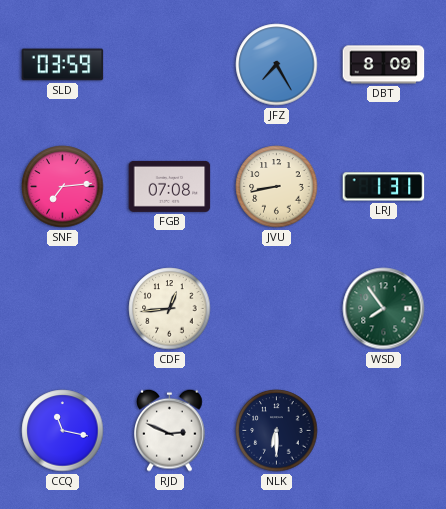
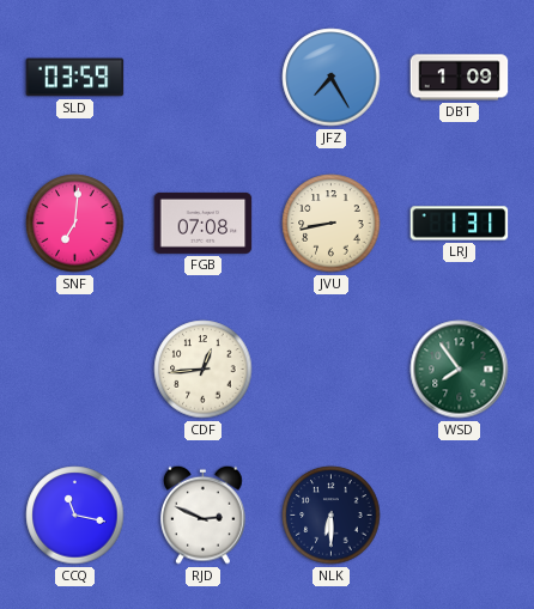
DBT: 8:09 -> 1:09 (460, 78)
SNF: 7:14 -> 7:01 (75, 224)
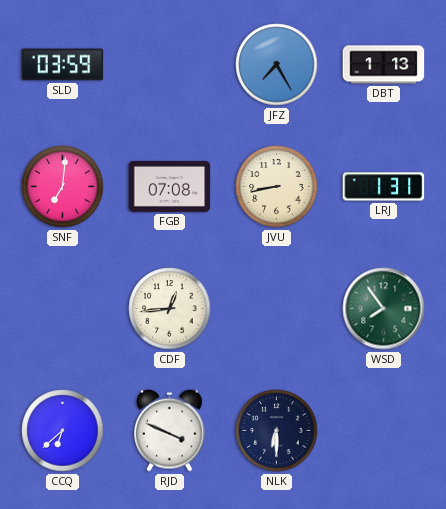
DBT: 1:09 -> 1:13 (384, 65)
CCQ: 11:17 -> 6:38 (63, 431)
RJD: 2:49 -> 3:49 (170, 430)
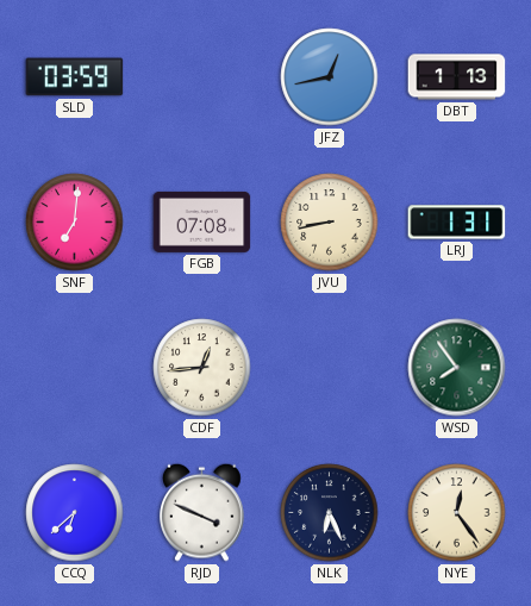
JFZ: 7:25 -> 12:43 (330, 77)
NLK: 6:30 -> 6:26 (330, 513)
NYE: none -> 12:24 (457, 513)
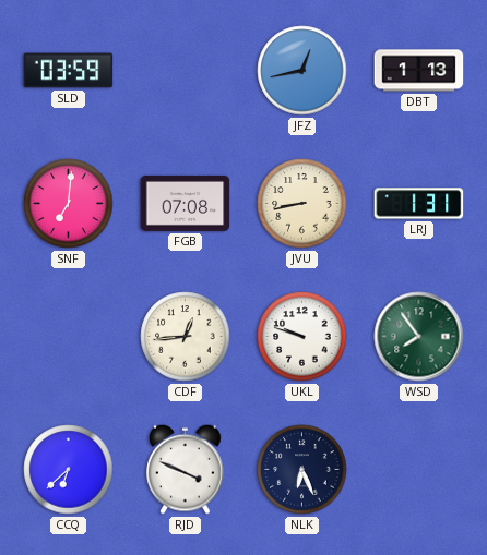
UKL: none -> 9:48 (302, 337)
NYE: 12:24 -> none (457, 513)
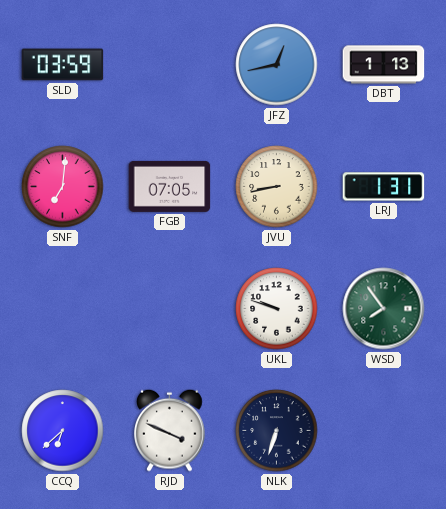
FGB: 07:08 -> 07:05 (170, 186)
CDF: 12:44 -> none (186, 337)
NLK: 6:26 -> 6:33 (277, 431)
